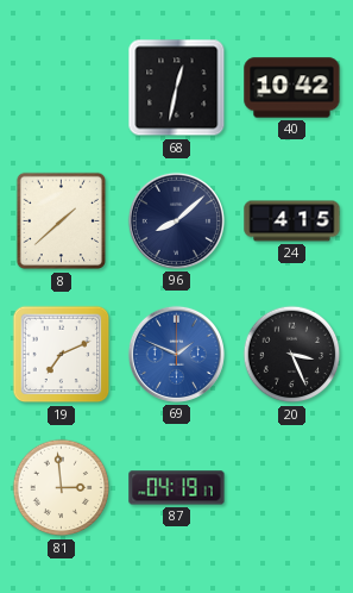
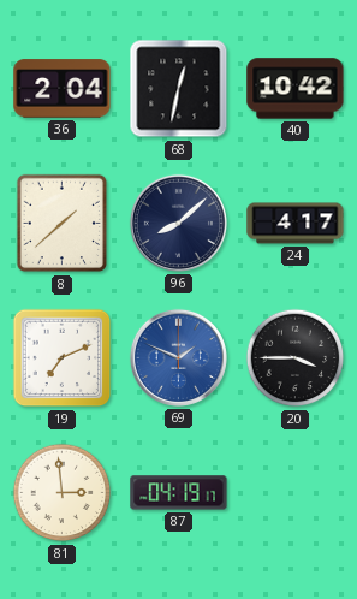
36: none -> 2:04 (63, 89)
24: 4:15 -> 4:17 (296, 224)
20: 3:26 -> 3:45 (296, 358)
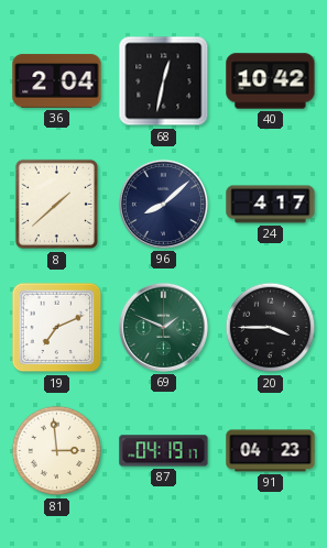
69 dial: blue -> green (163, 327)
91: none -> 04:23 (271, 451)
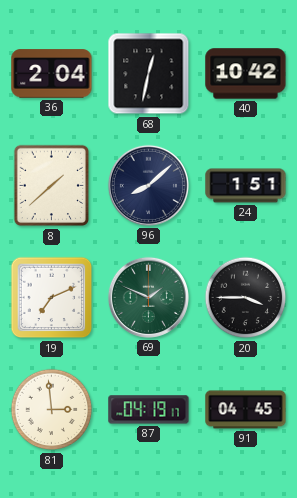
24: 4:17 -> 1:51 (246, 186)
91: 04:23 -> 04:45 (246, 410)
